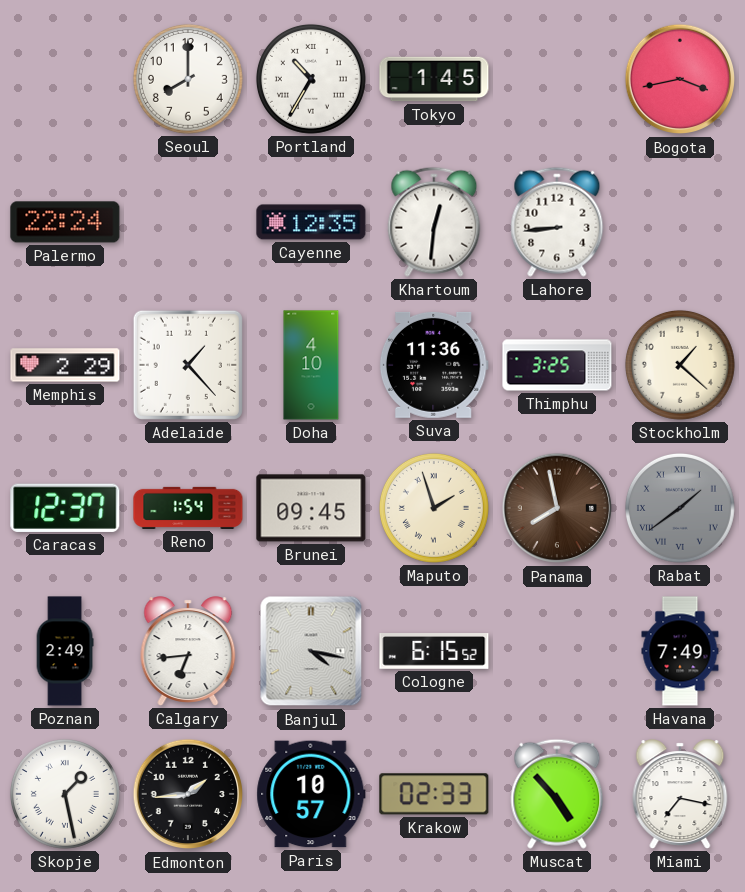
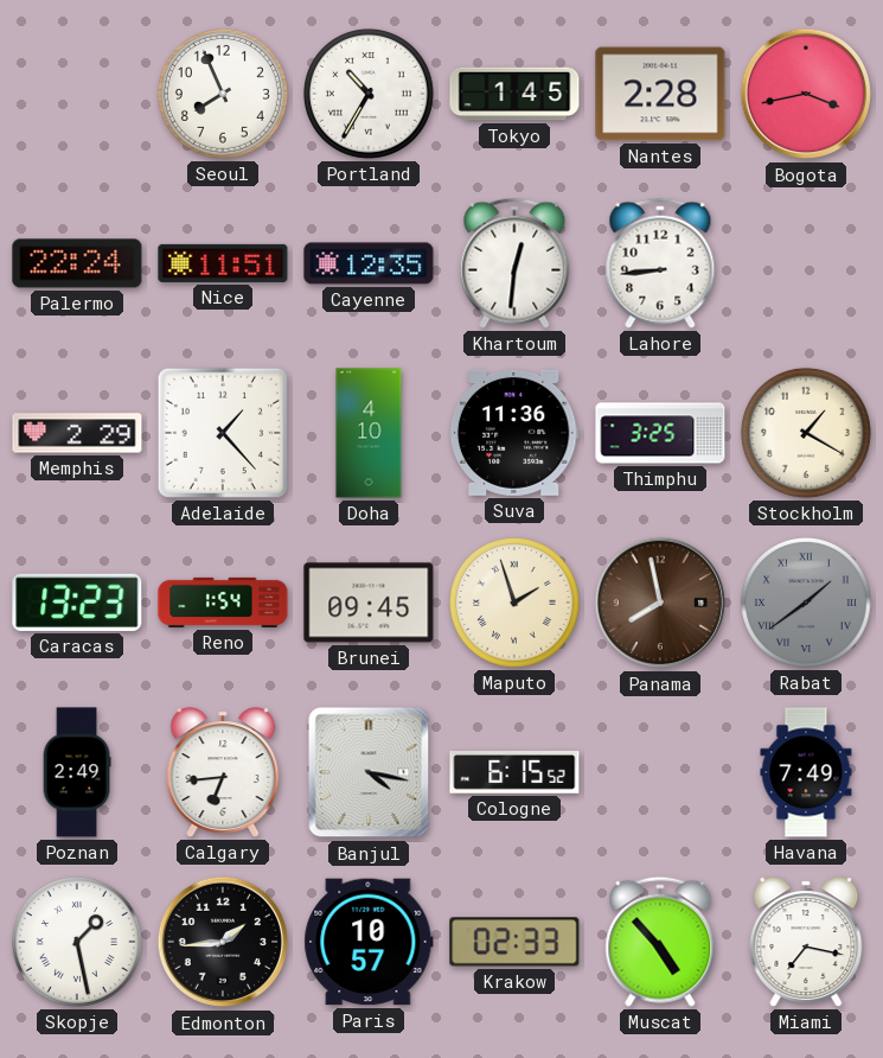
Seoul: 8:00 -> 7:56 (223, 94)
Nantes: none -> 2:28 (660, 94)
Nice: none -> 11:51 (223, 263)
Stockholm: 1:22 -> 1:20 (806, 433)
Caracas: 12:37 -> 13:23 (77, 603)
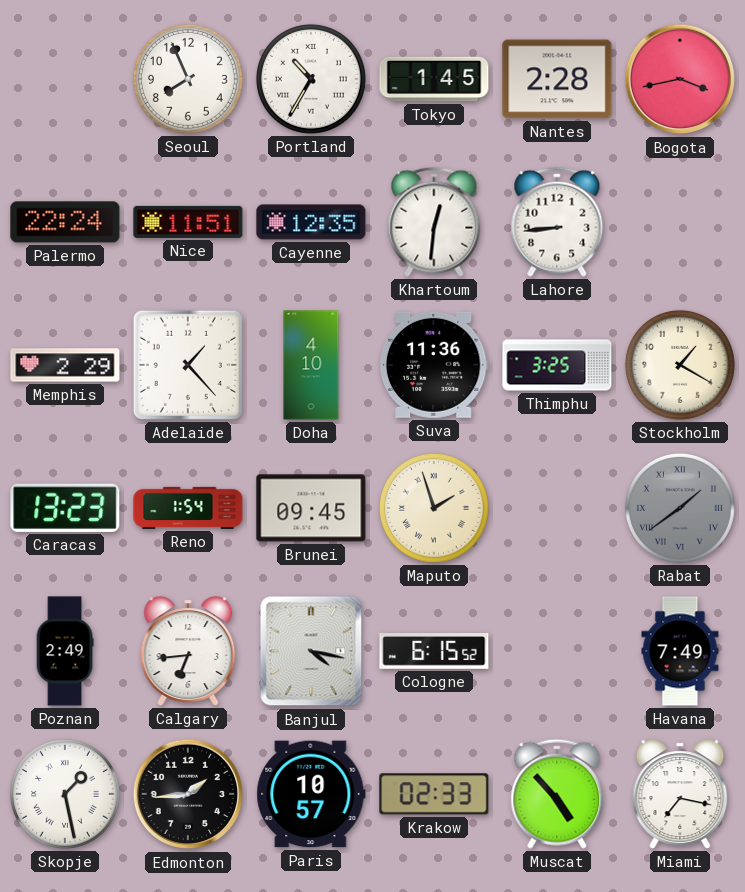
Panama: 7:58 -> none (660, 603)
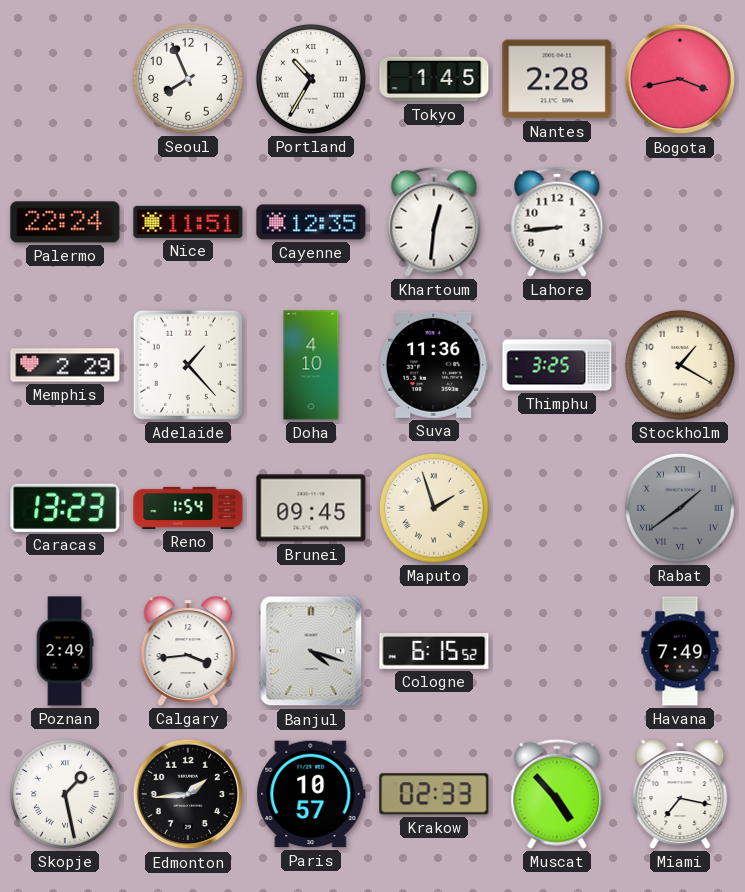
Calgary: 6:44 -> 3:44 (188, 651)
Banjul: 4:17 -> 4:18 (311, 651)
